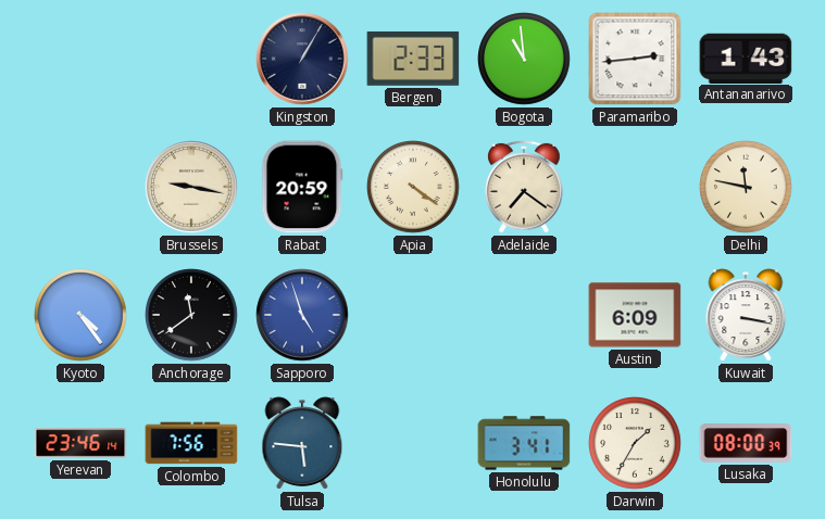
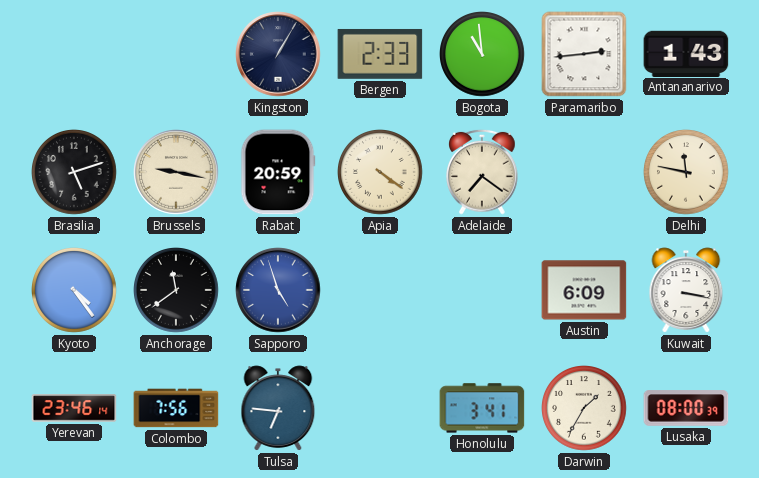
Brasilia: none -> 5:12 (74, 172)
Tulsa: 5:46 -> 6:46 (278, 408)
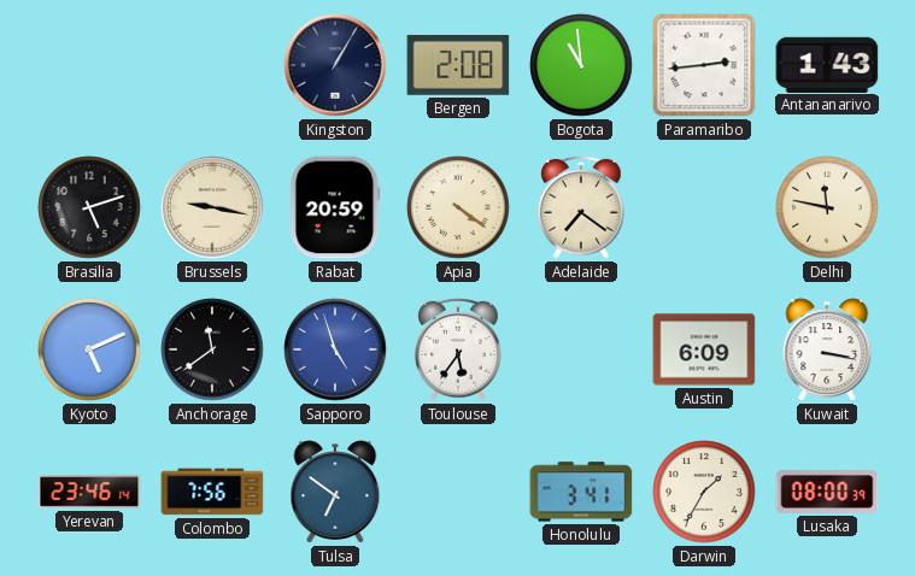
Bergen: 2:33 -> 2:08 (458, 65)
Kyoto: 4:24 -> 5:11 (89, 349)
Toulouse: none -> 5:36 (459, 349)
Tulsa: 6:46 -> 6:51 (335, 492)
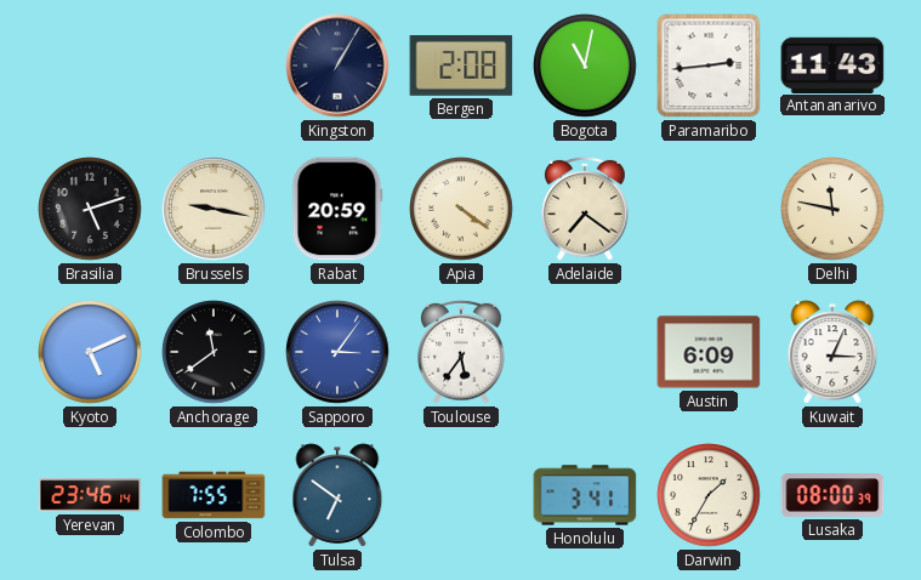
Bogota: 10:59 -> 11:02 (585, 66)
Antananarivo: 1:43 -> 11:43 (832, 64)
Sapporo: 4:57 -> 3:06 (337, 352)
Kuwait: 3:17 -> 3:04 (832, 352)
Colombo: 7:56 -> 7:55 (214, 495)
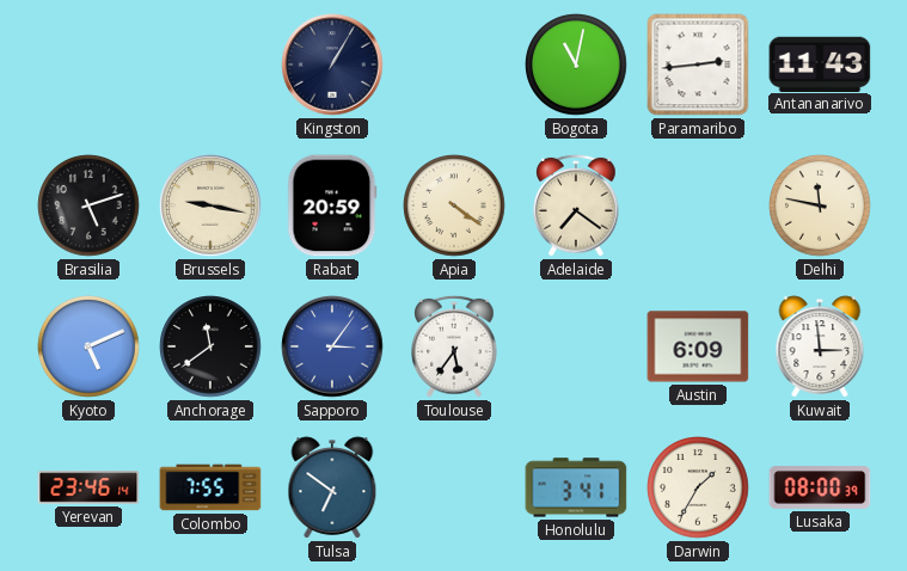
Bergen: 2:08 -> none (461, 66)
Kuwait: 3:04 -> 2:59 (820, 346)
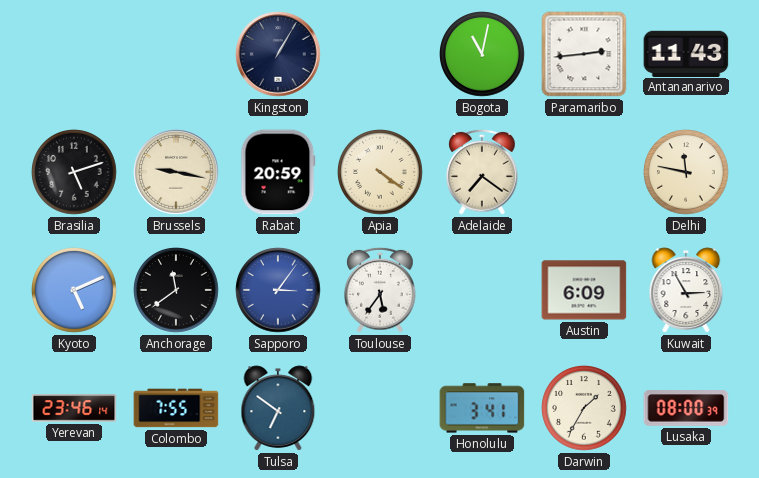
Kuwait: 2:59 -> 2:55 (686, 290)
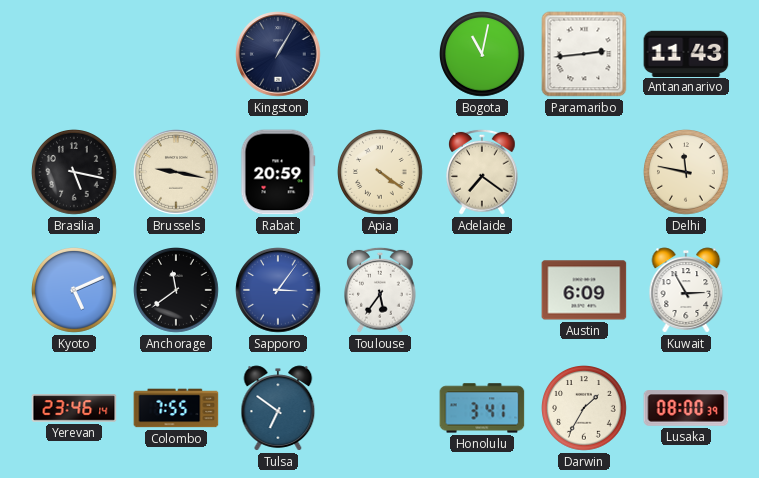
Brasilia: 5:12 -> 5:17 (74, 172)
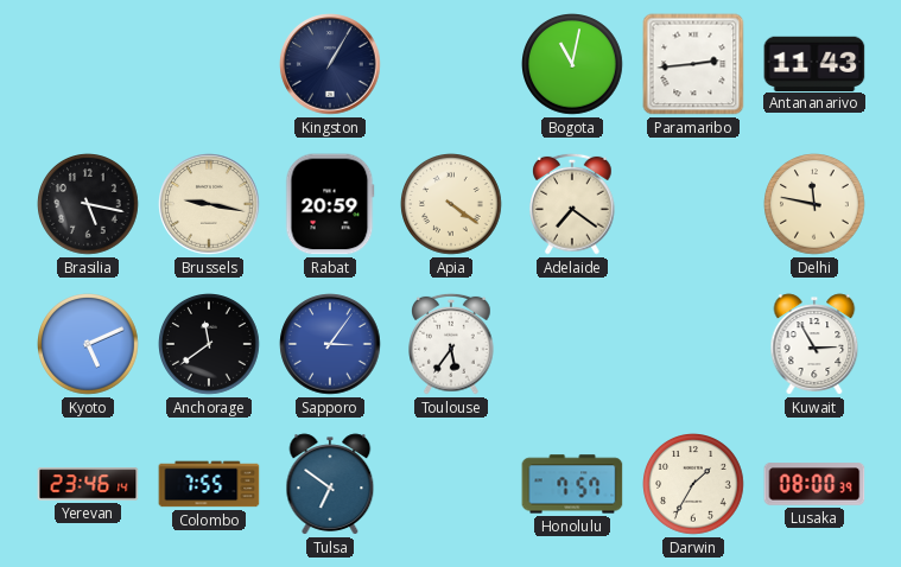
Austin: 6:09 -> none (584, 290)
Honolulu: 3:41 -> 7:57 (572, 484)
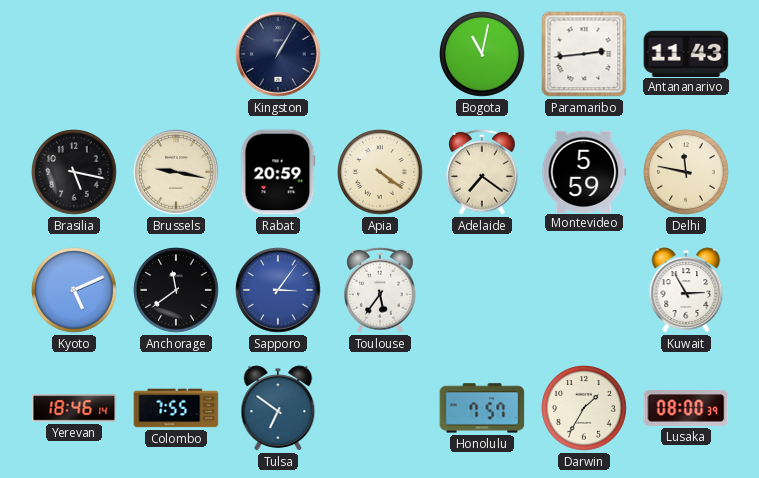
Montevideo: none -> 5:59 (584, 171)
Yerevan: 23:46 -> 18:46 (74, 408)
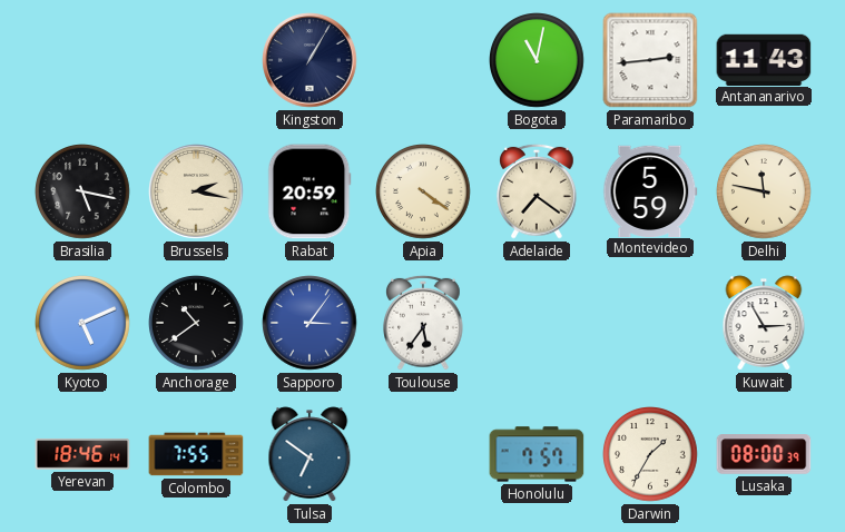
Brussels: 9:17 -> 2:17 (196, 191)
Anchorage: 11:39 -> 10:39 (196, 323)
